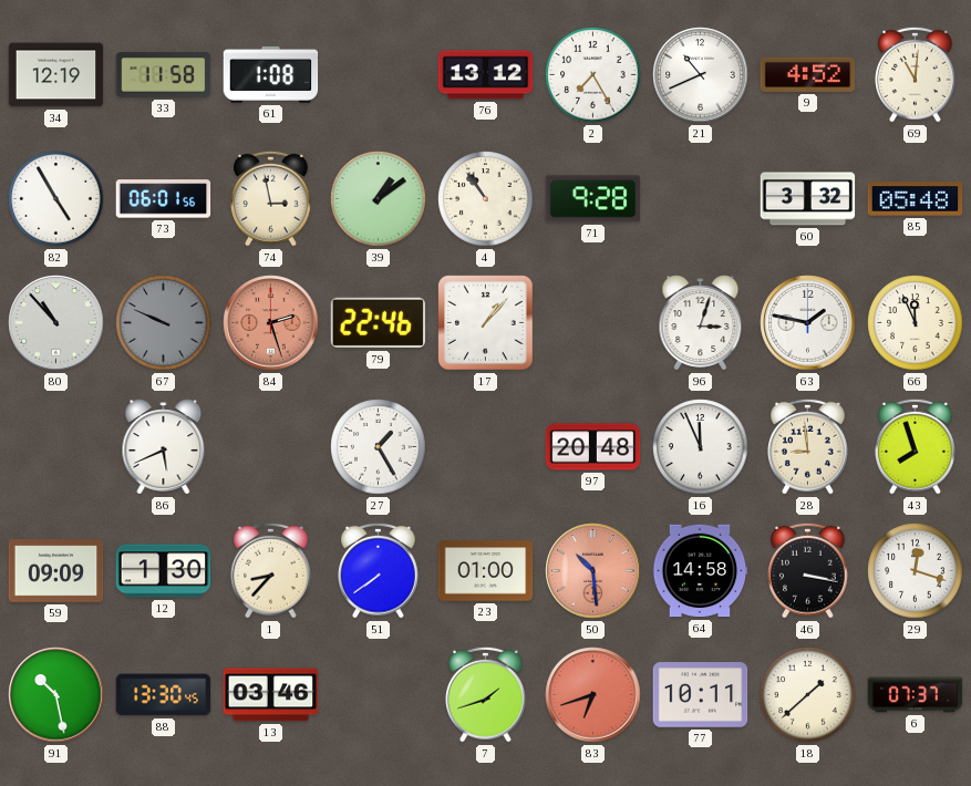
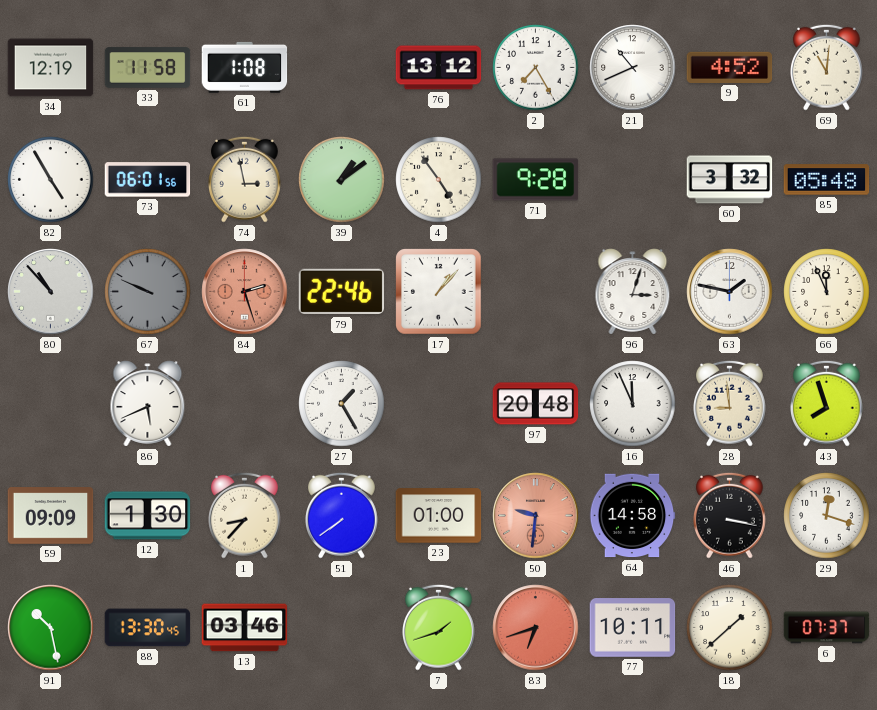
4: 10:54 -> 4:54 (439, 180)
50: 10:29 -> 9:31 (536, 516)
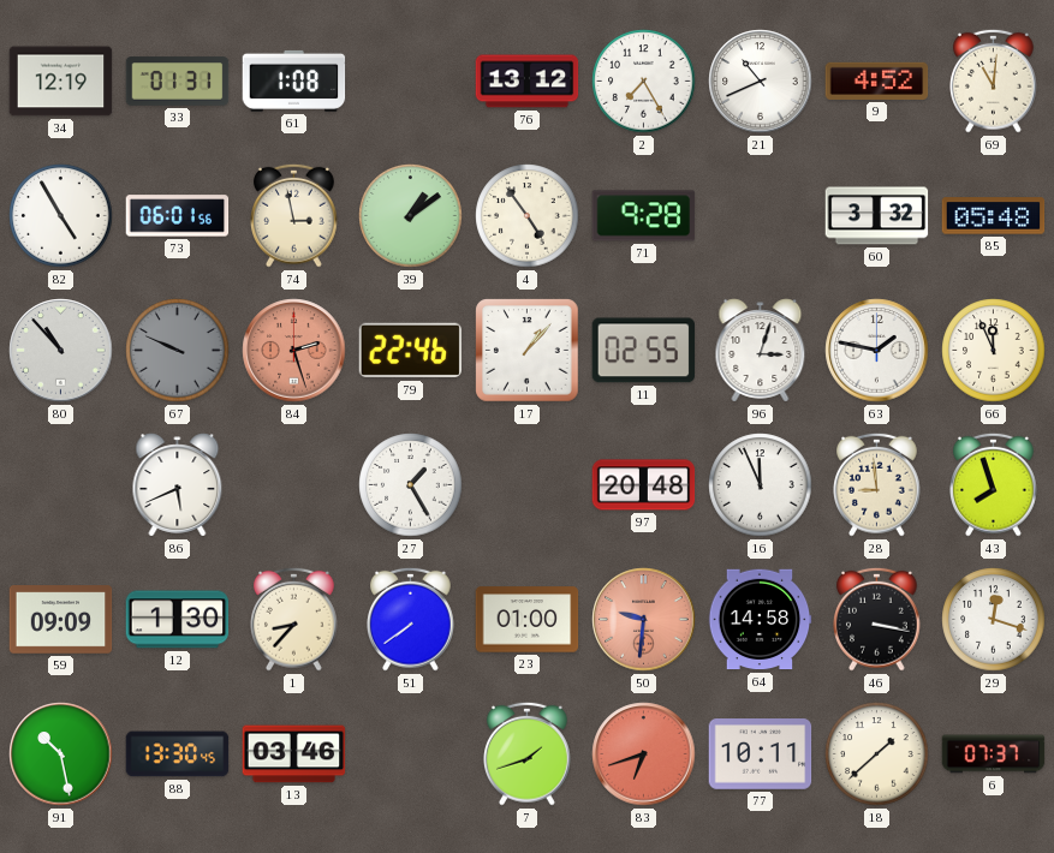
33: 11:58 -> 01:31 (178, 82)
11: none -> 02:55 (644, 351)
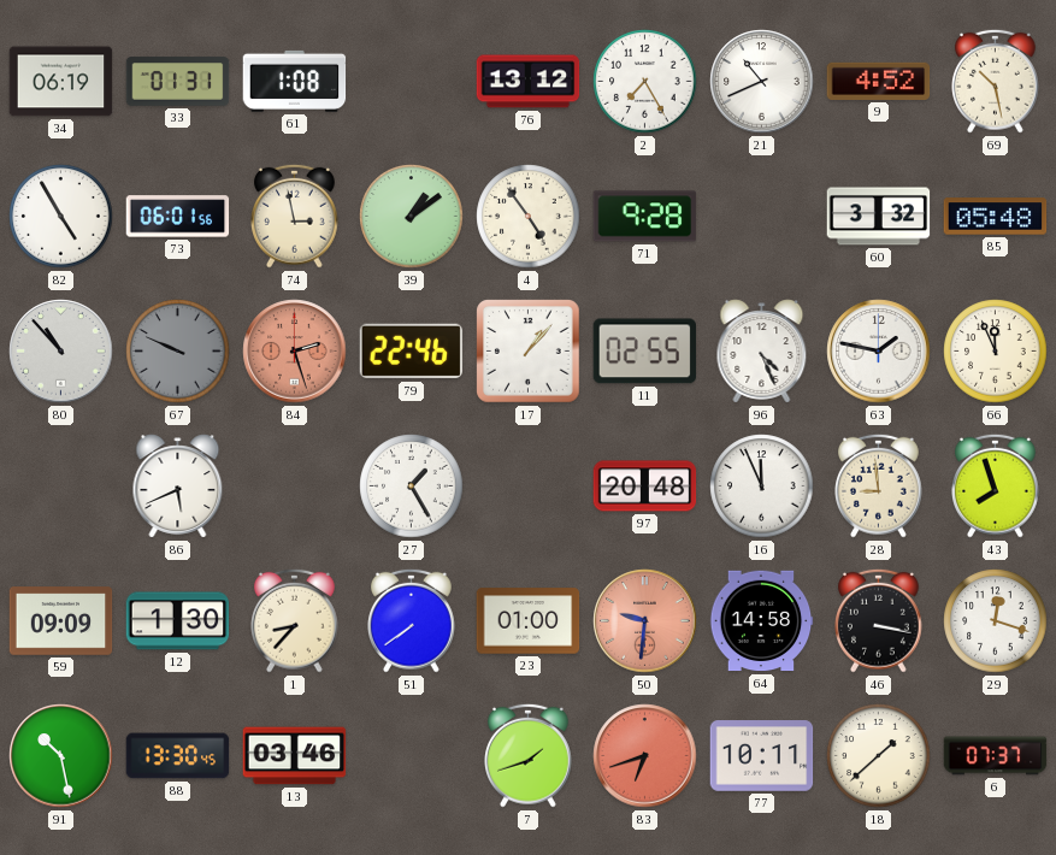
34: 12:19 -> 06:19 (61, 82)
69: 11:01 -> 10:28 (996, 81)
96: 3:03 -> 4:26 (762, 352)
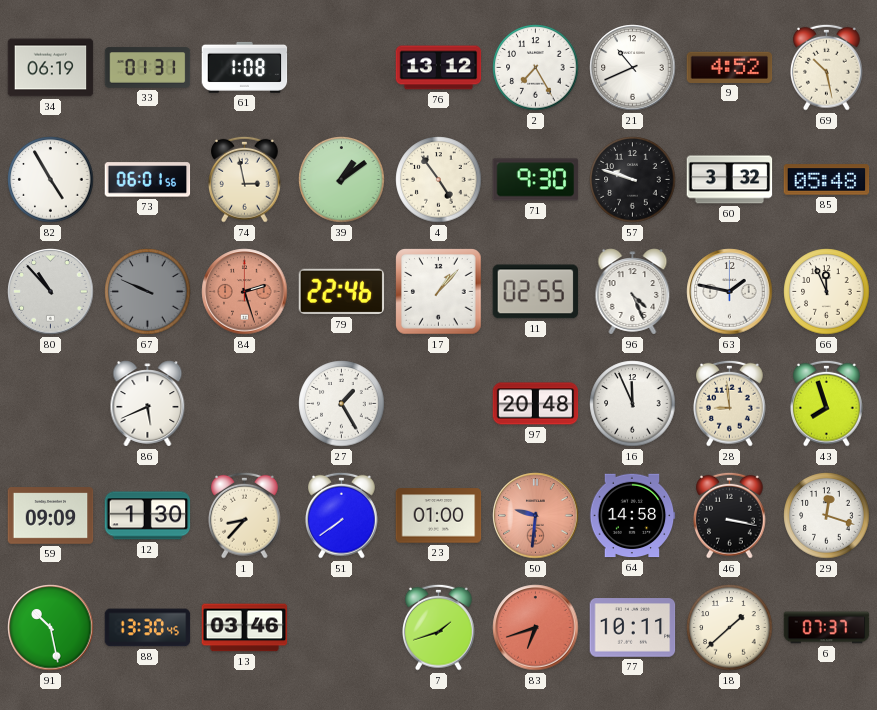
71: 9:28 -> 9:30 (536, 180)
57: none -> 9:48 (633, 180)
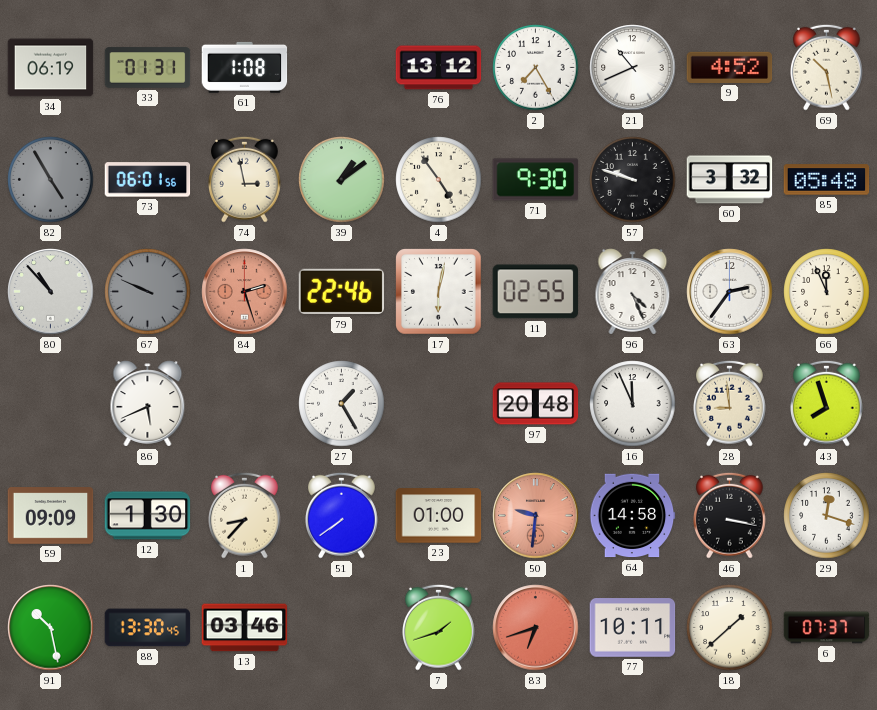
82 dial: white -> grey (51, 180)
17: 1:07 -> 6:02 (439, 292)
63: 1:47 -> 2:36 (730, 292)
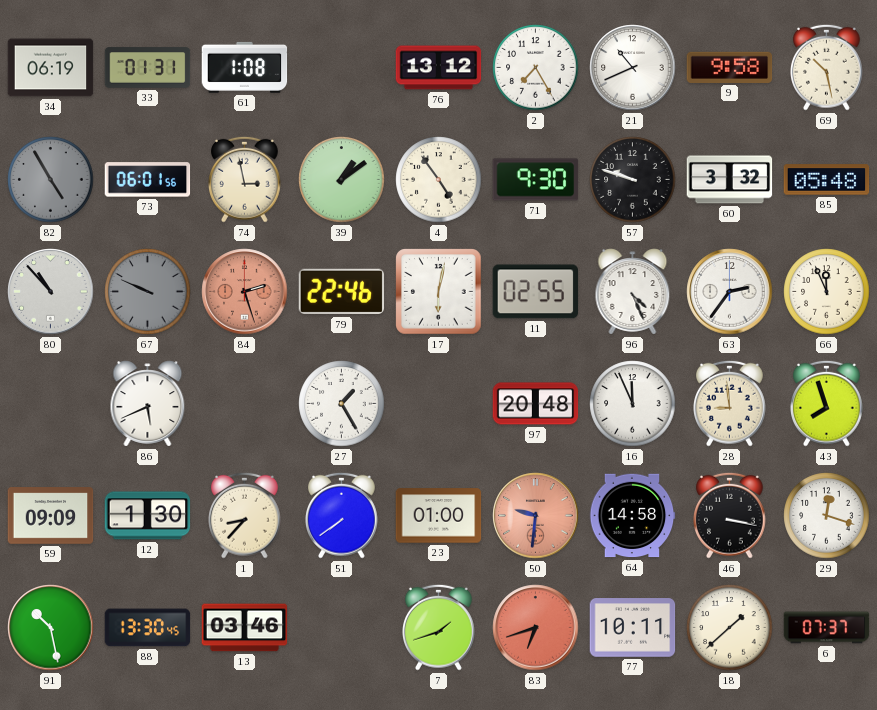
9: 4:52 -> 9:58 (730, 67)
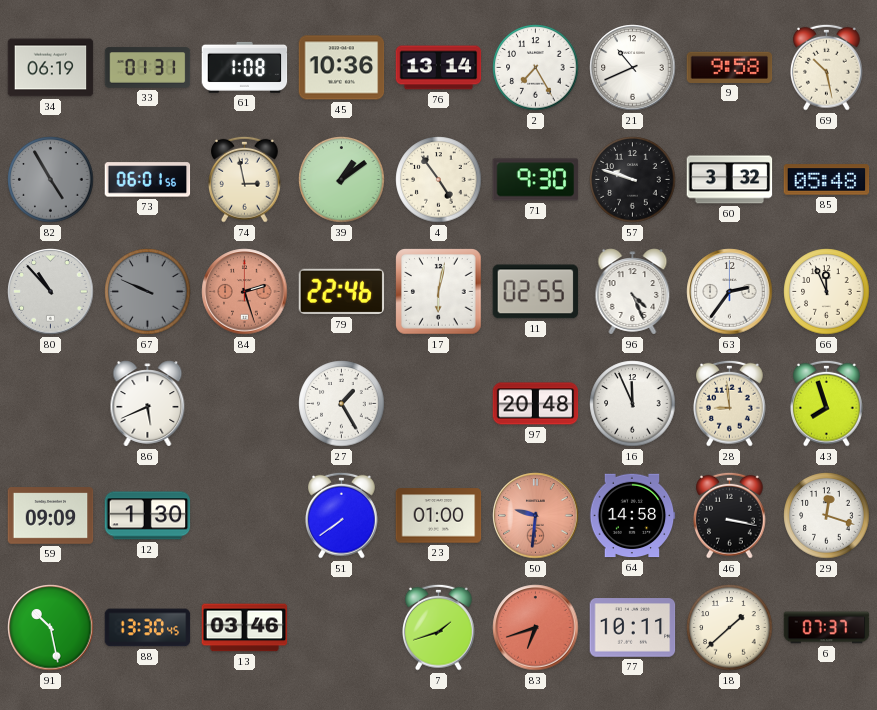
45: none -> 10:36 (342, 68)
76: 13:12 -> 13:14 (439, 68)
1: 8:37 -> none (245, 515)
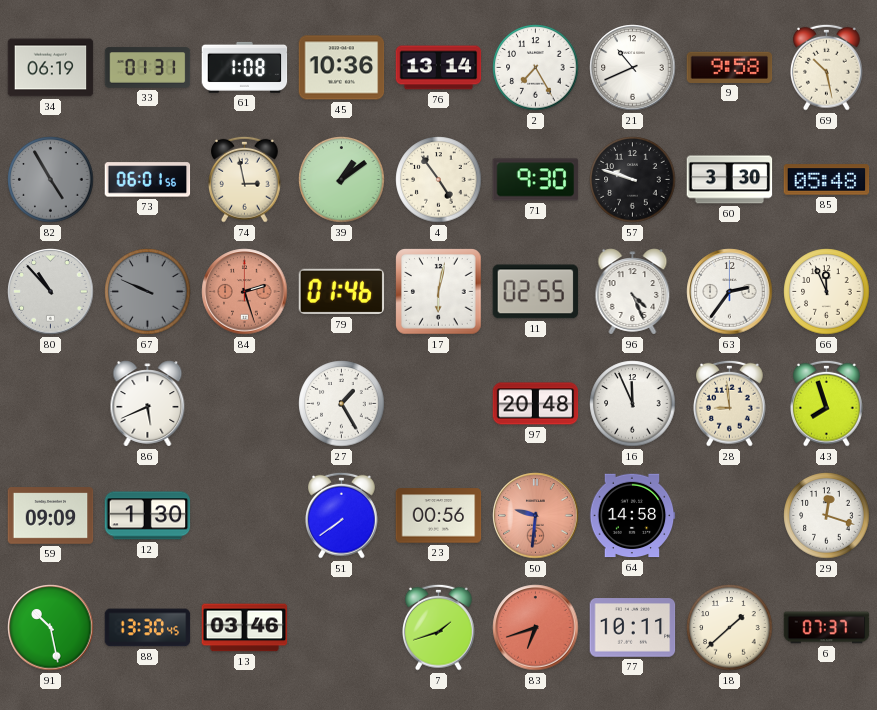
60: 3:32 -> 3:30 (730, 180)
79: 22:46 -> 01:46 (342, 292)
23: 01:00 -> 00:56 (439, 516)
46: 3:17 -> none (730, 515)
